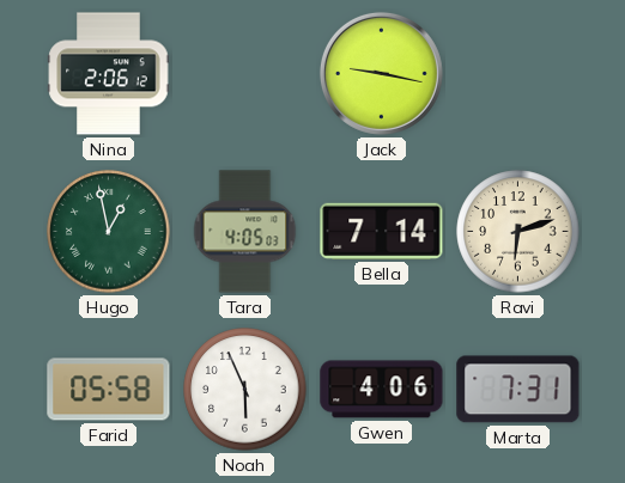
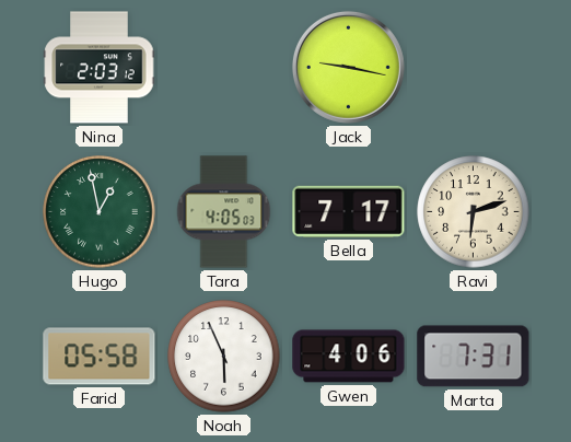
Nina: 2:06 -> 2:03 (100, 68)
Bella: 7:14 -> 7:17 (349, 211)
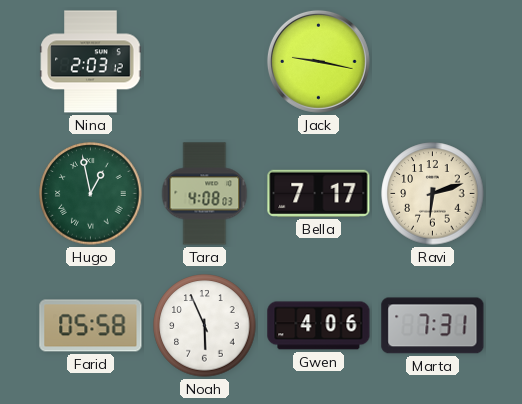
Tara: 4:05 -> 4:08 (205, 194)
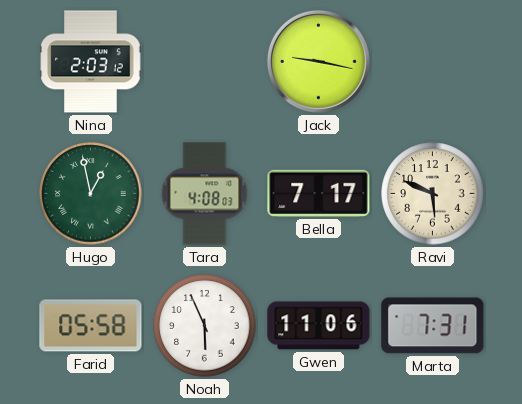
Ravi: 6:12 -> 5:49 (433, 194)
Gwen: 4:06 -> 11:06 (319, 326)
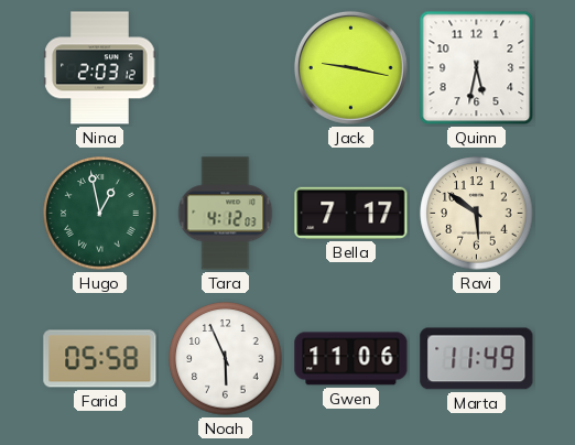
Quinn: none -> 5:32 (477, 68)
Tara: 4:08 -> 4:12 (226, 214)
Ravi: 5:49 -> 5:51 (477, 214)
Marta: 7:31 -> 11:49 (477, 359)
